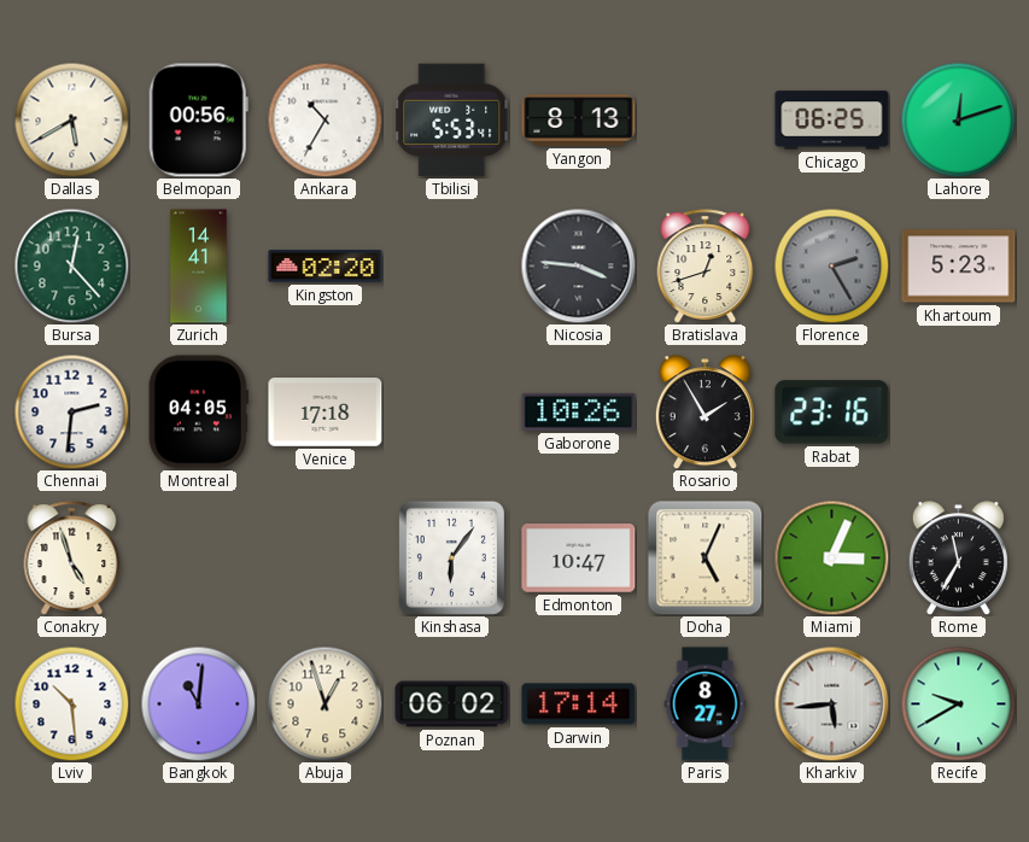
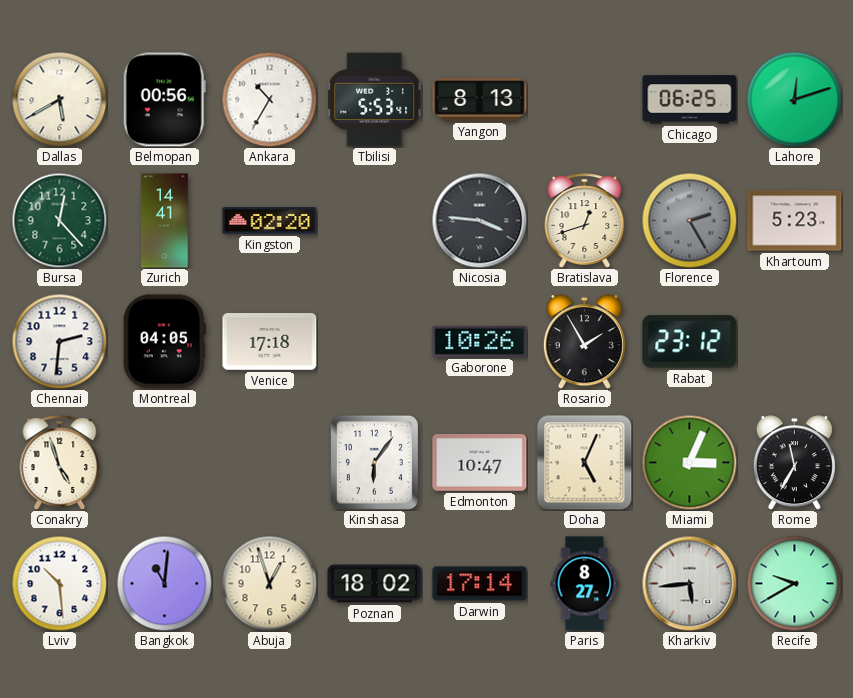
Rabat: 23:16 -> 23:12 (690, 342)
Poznan: 06:02 -> 18:02 (375, 584)
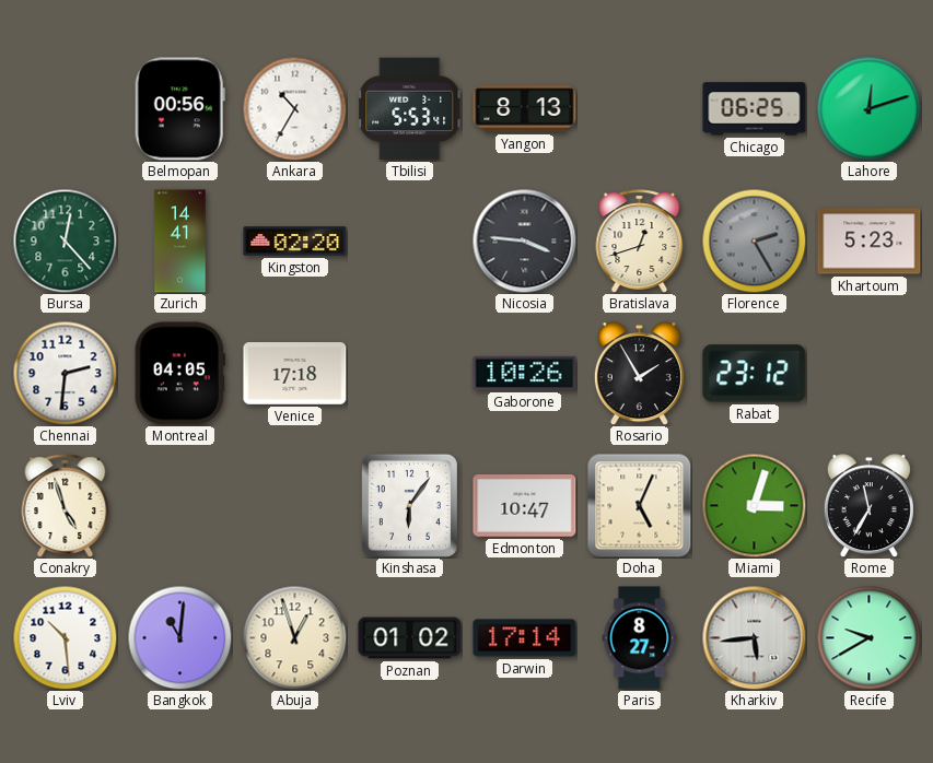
Dallas: 5:40 -> none (59, 99)
Miami: 3:04 -> 3:03 (754, 505)
Poznan: 18:02 -> 01:02 (410, 638)
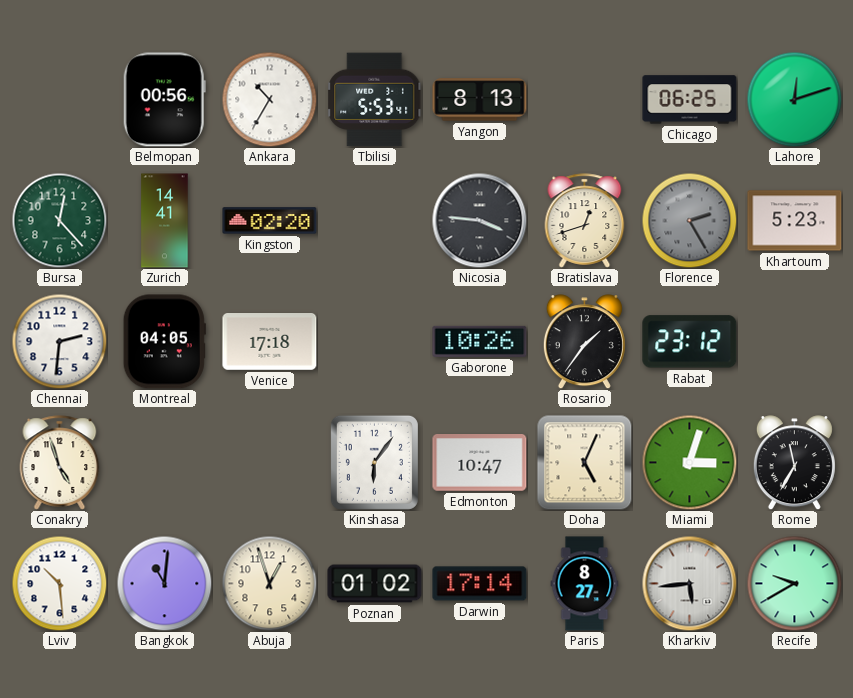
Rosario: 1:55 -> 1:36 (584, 342)
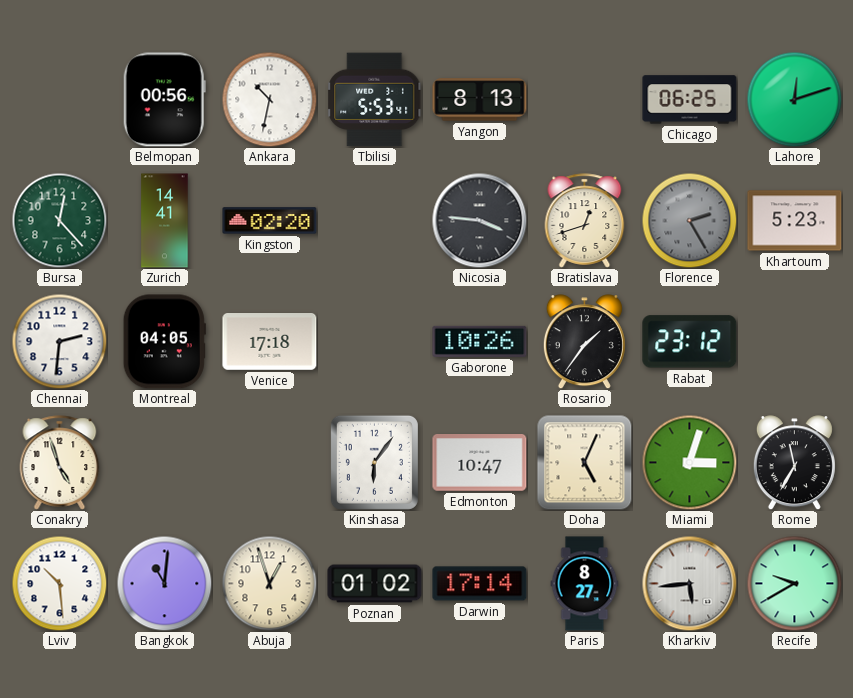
Ankara: 10:35 -> 10:32 (269, 99)
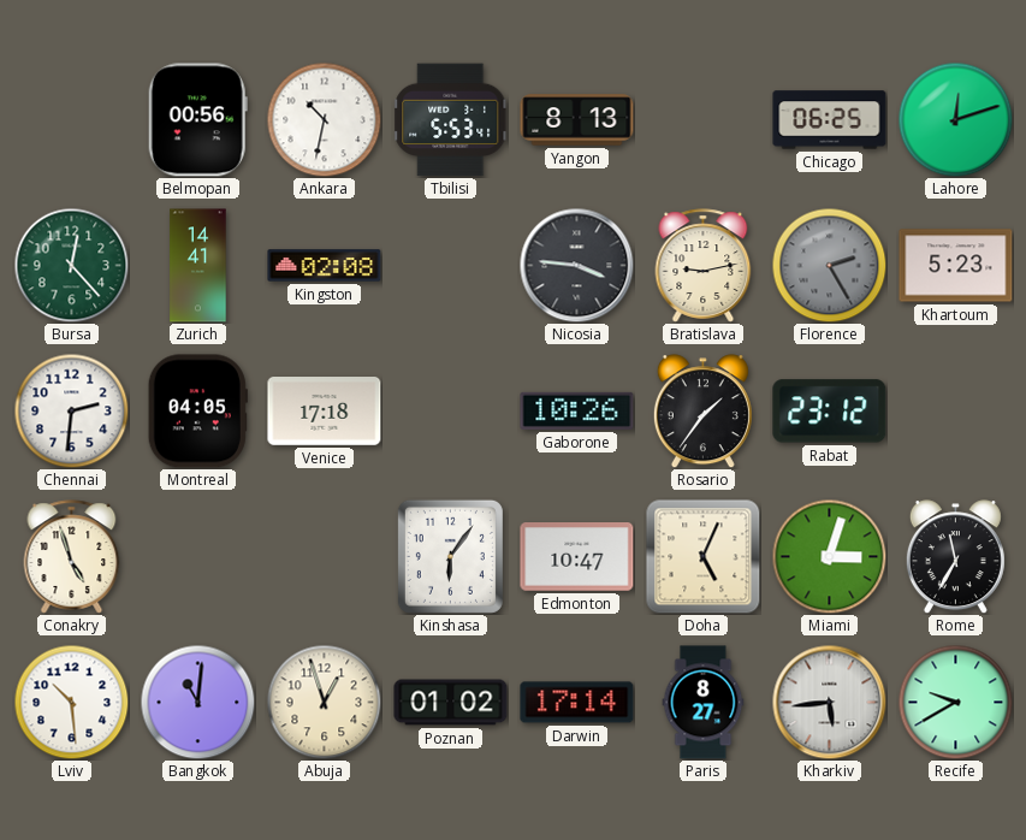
Kingston: 02:20 -> 02:08 (325, 266)
Bratislava: 12:42 -> 9:13 (704, 266)
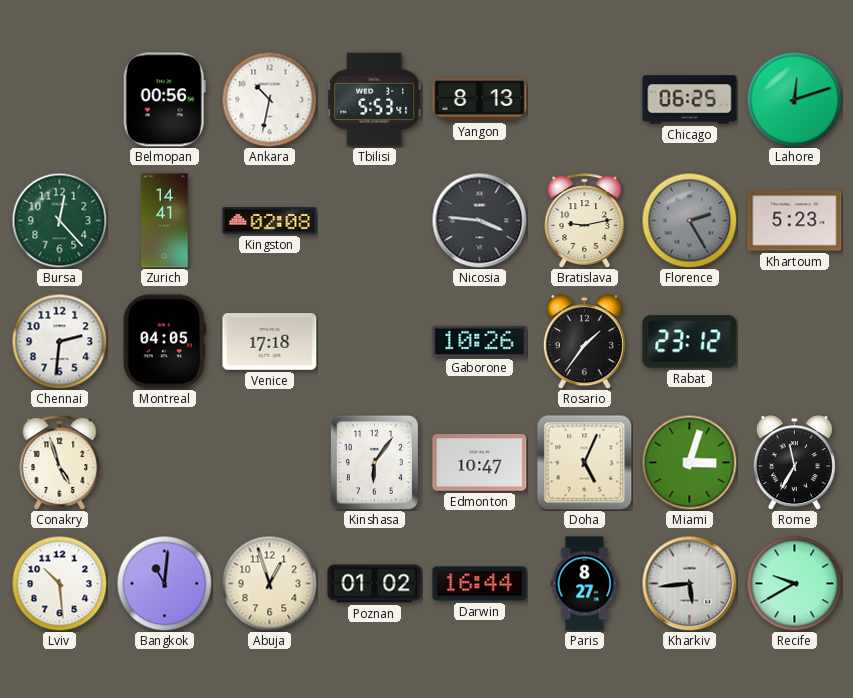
Darwin: 17:14 -> 16:44 (480, 584)
